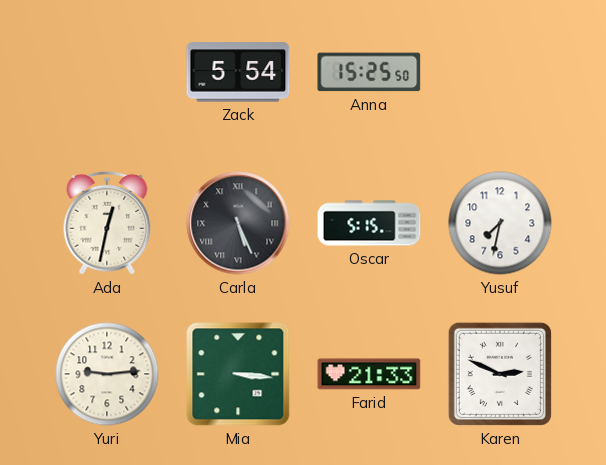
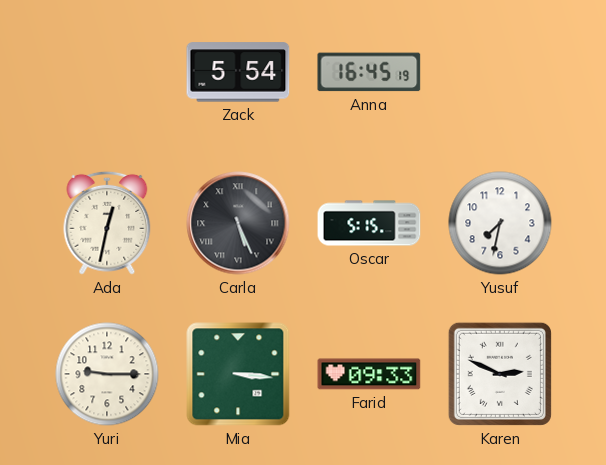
Anna: 15:25 -> 16:45 (369, 72)
Yuri: 9:14 -> 9:15 (107, 374)
Farid: 21:33 -> 09:33 (369, 374)
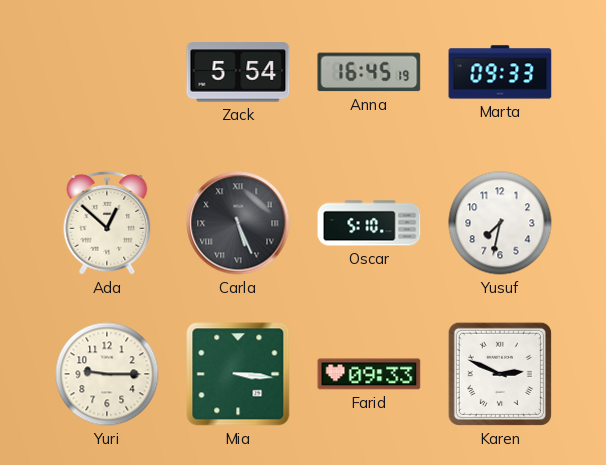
Marta: none -> 09:33 (500, 72)
Ada: 12:32 -> 12:52 (107, 223)
Oscar: 5:15 -> 5:10 (369, 223)
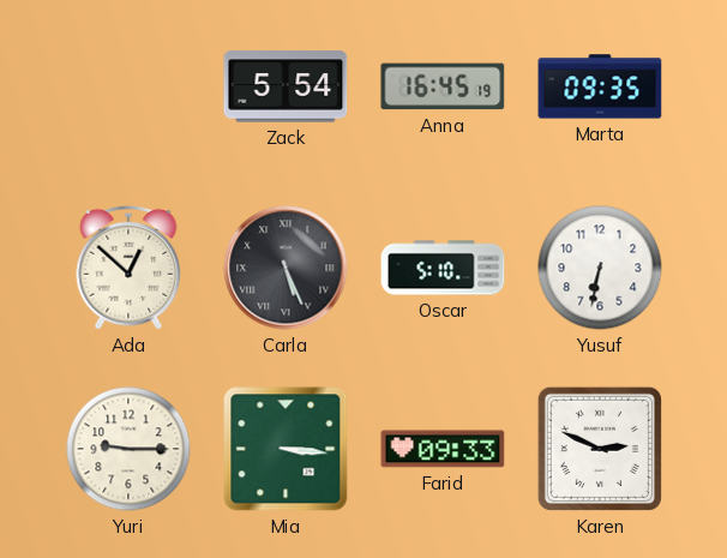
Marta: 09:33 -> 09:35 (600, 86)
Yusuf: 7:32 -> 6:32 (600, 268)
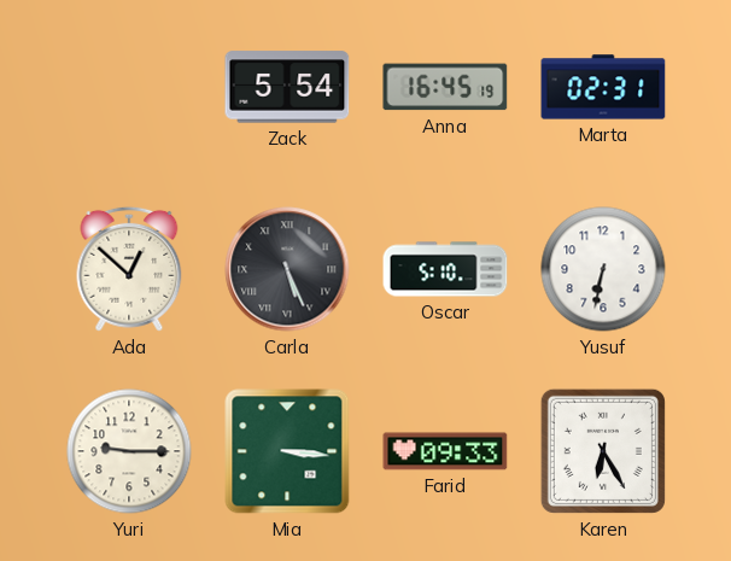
Marta: 09:35 -> 02:31 (603, 87)
Karen: 2:49 -> 6:25 (603, 451)
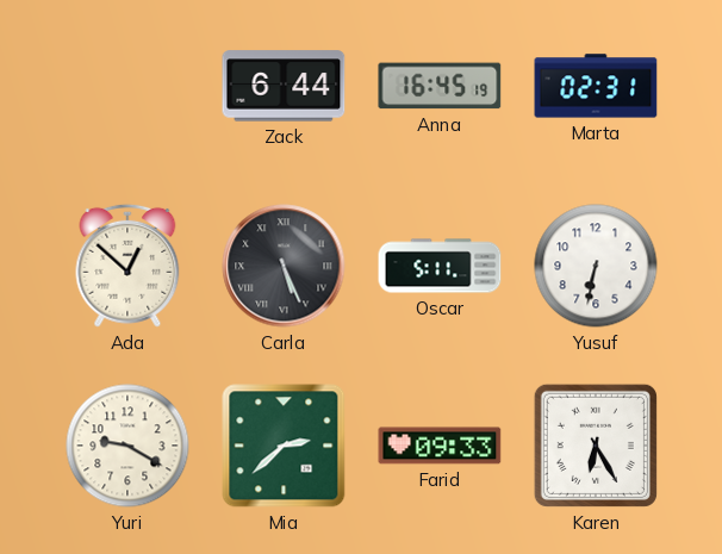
Zack: 5:54 -> 6:44 (284, 86)
Oscar: 5:10 -> 5:11 (440, 266)
Yuri: 9:15 -> 9:20 (127, 446)
Mia: 3:16 -> 2:38 (284, 446)
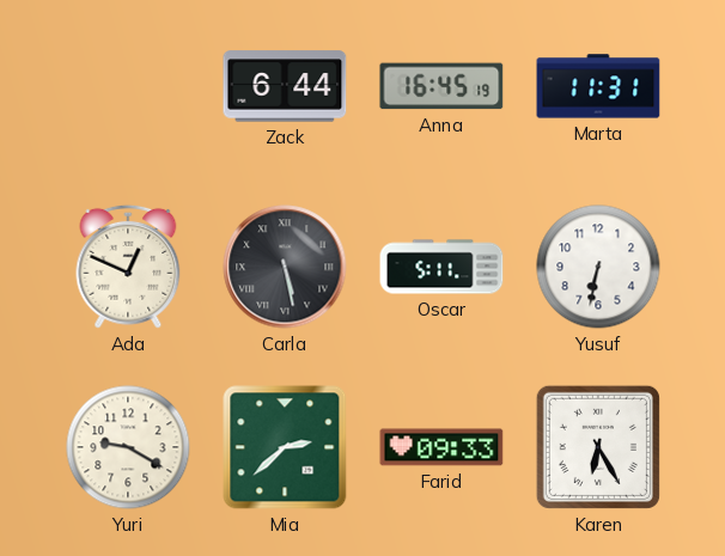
Marta: 02:31 -> 11:31 (598, 86)
Ada: 12:52 -> 12:49 (128, 267)
Carla: 5:26 -> 5:28 (285, 267)
